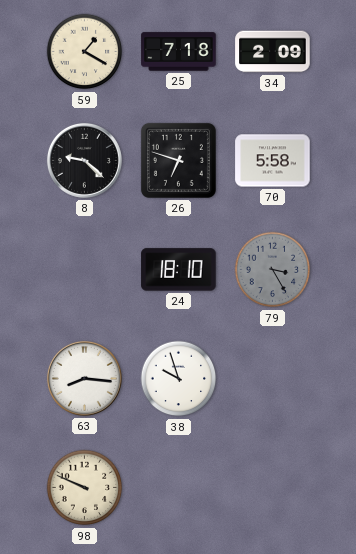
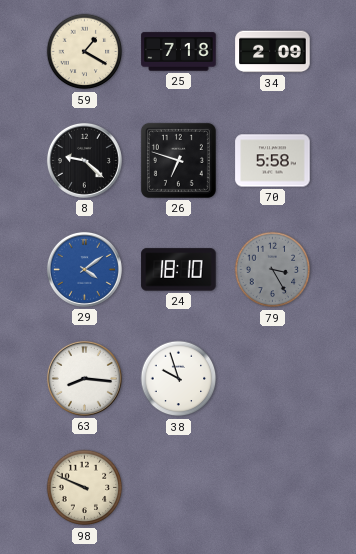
29: none -> 4:09 (84, 269)
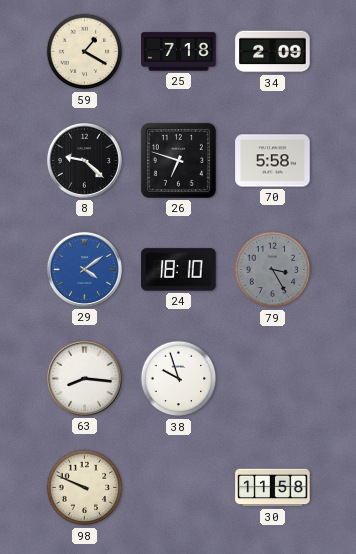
30: none -> 11:58 (273, 488)
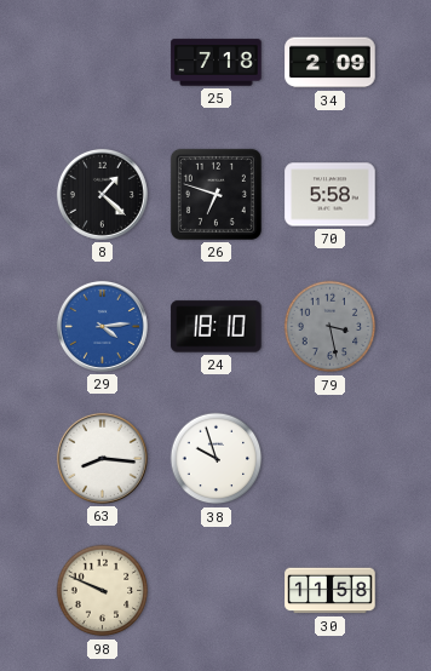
59: 1:20 -> none (85, 52)
8: 9:22 -> 1:22 (102, 194)
29: 4:09 -> 4:14 (102, 326)
79: 3:25 -> 3:28 (331, 327)
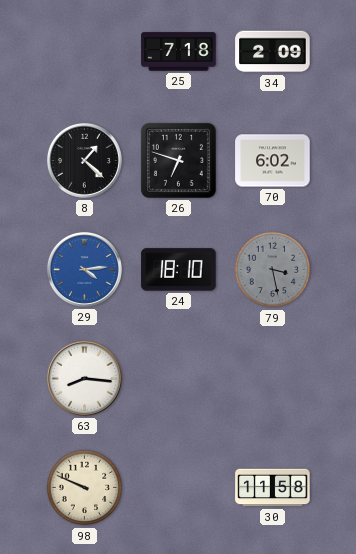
70: 5:58 -> 6:02 (273, 161)
38: 9:57 -> none (217, 459)
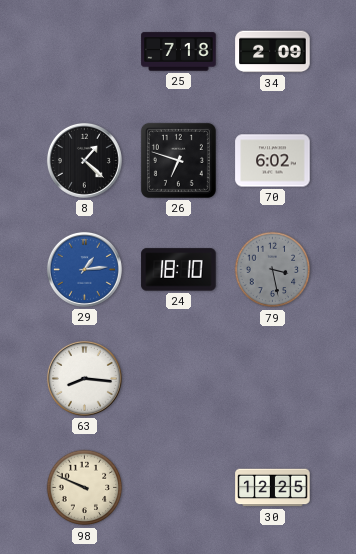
29: 4:14 -> 1:14 (84, 269)
30: 11:58 -> 12:25 (273, 488)
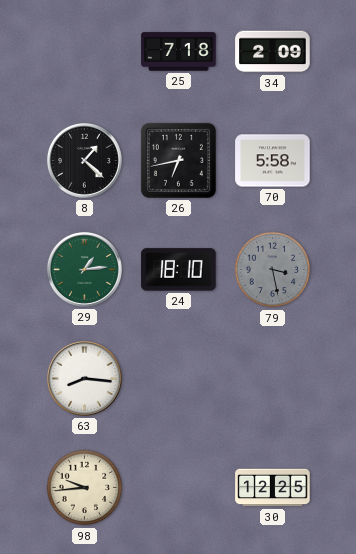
26: 6:48 -> 6:43 (178, 160)
70: 6:02 -> 5:58 (273, 161)
29 dial: blue -> green (84, 269)
98: 9:49 -> 9:44 (85, 488)
